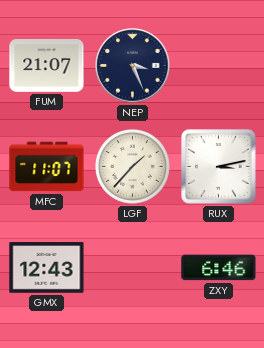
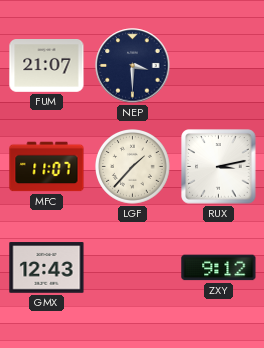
NEP: 3:26 -> 3:30 (133, 66)
ZXY: 6:46 -> 9:12 (219, 268)
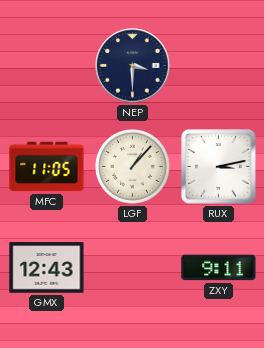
FUM: 21:07 -> none (47, 66)
MFC: 11:07 -> 11:05 (47, 167)
LGF: 1:37 -> 1:07 (133, 167)
ZXY: 9:12 -> 9:11 (219, 268)
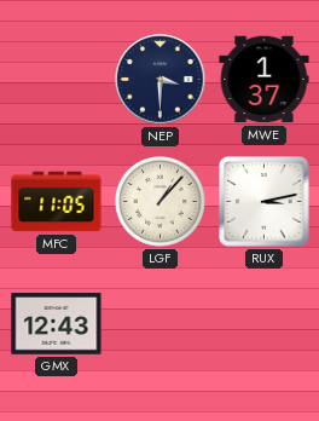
MWE: none -> 1:37 (265, 80)
ZXY: 9:11 -> none (219, 268)
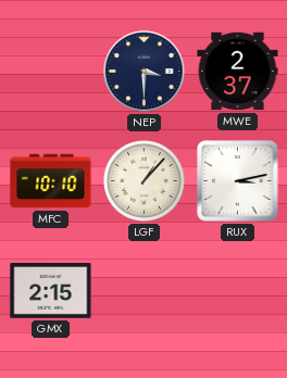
MWE: 1:37 -> 2:37 (238, 72)
MFC: 11:05 -> 10:10 (51, 181)
GMX: 12:43 -> 2:15 (51, 291)
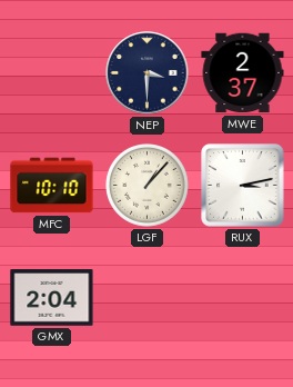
GMX: 2:15 -> 2:04 (52, 298)
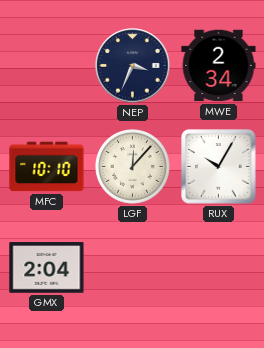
NEP: 3:30 -> 3:34 (133, 66)
MWE: 2:37 -> 2:34 (219, 66)
LGF: 1:07 -> 12:07 (133, 167)
RUX: 3:13 -> 10:05 (219, 167)
